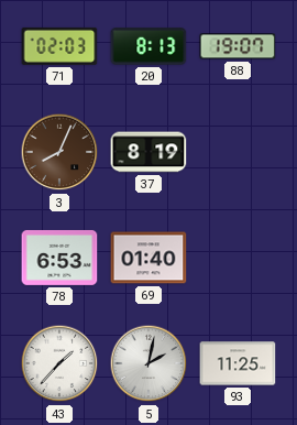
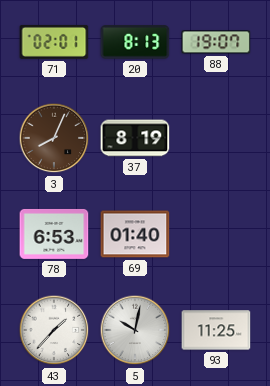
71: 02:03 -> 02:01 (54, 42)
5: 2:02 -> 10:02 (135, 330)
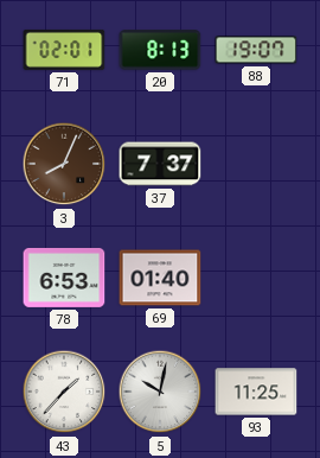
37: 8:19 -> 7:37 (160, 164)
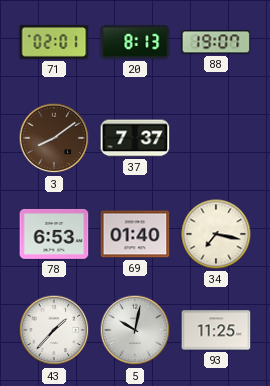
3: 8:04 -> 8:09 (54, 138)
34: none -> 7:17 (216, 234)
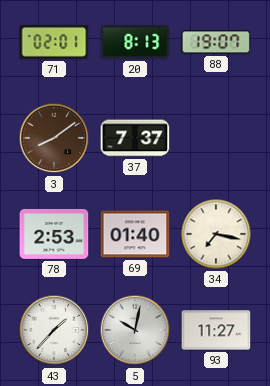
78: 6:53 -> 2:53 (54, 234)
93: 11:25 -> 11:27 (216, 330)
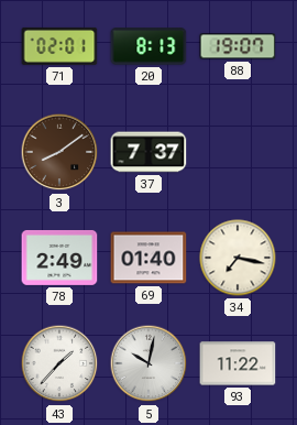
78: 2:53 -> 2:49 (59, 258)
93: 11:27 -> 11:22 (238, 363)
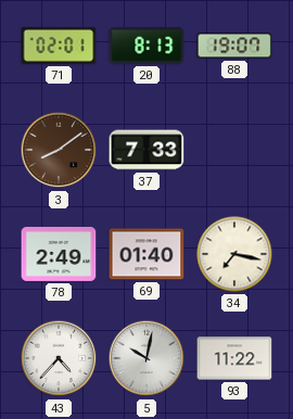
37: 7:37 -> 7:33 (146, 150)
43: 1:37 -> 4:37 (59, 358)
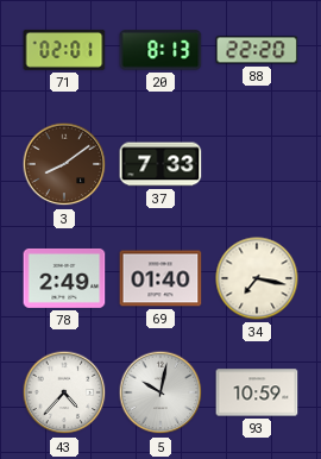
88: 19:07 -> 22:20 (257, 50)
93: 11:22 -> 10:59 (257, 392)
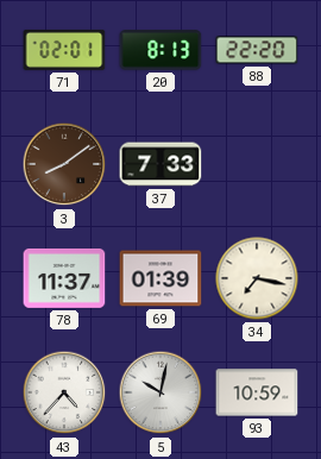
78: 2:49 -> 11:37 (64, 278)
69: 01:40 -> 01:39 (160, 278)
